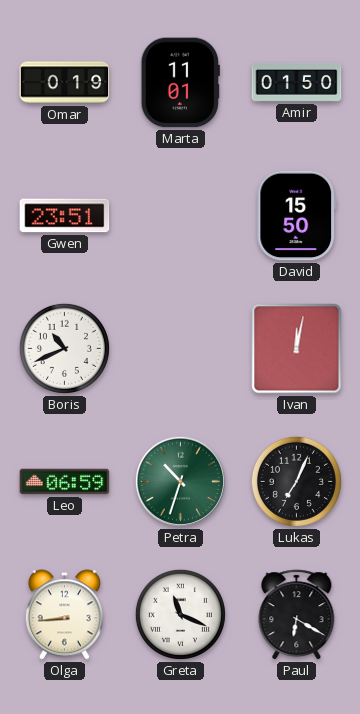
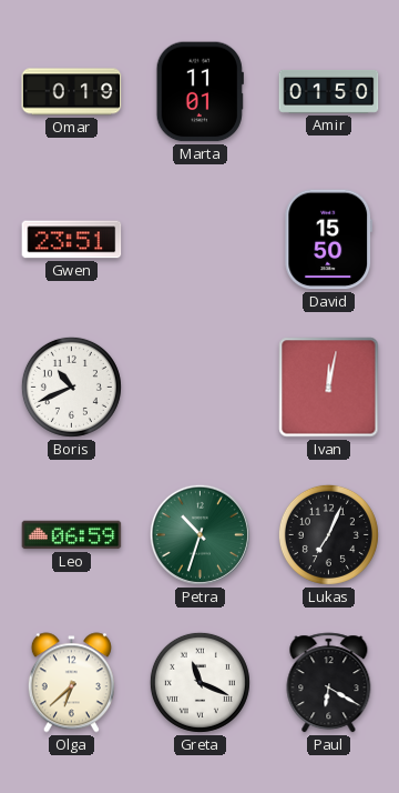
Olga: 8:44 -> 6:38 (71, 683)
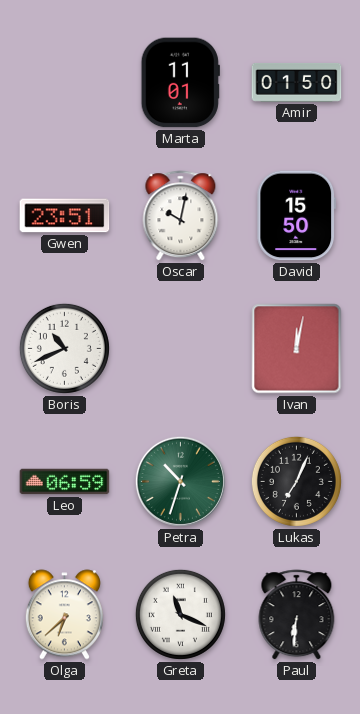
Omar: 0:19 -> none (72, 92)
Oscar: none -> 10:02 (181, 216)
Paul: 6:20 -> 6:31 (297, 615)
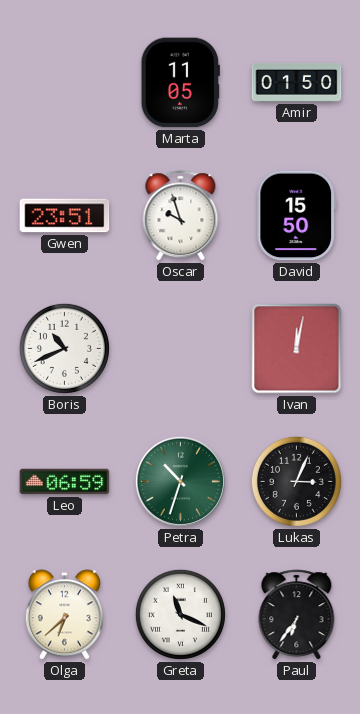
Marta: 11:01 -> 11:05 (180, 83)
Oscar: 10:02 -> 9:57 (181, 216)
Lukas: 7:04 -> 3:04 (296, 481)
Paul: 6:31 -> 6:36 (297, 615)
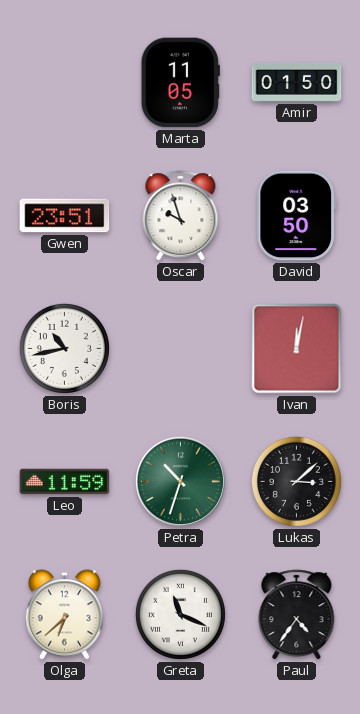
David: 15:50 -> 03:50 (297, 216)
Boris: 10:41 -> 10:43 (64, 348)
Leo: 06:59 -> 11:59 (65, 482)
Lukas: 3:04 -> 3:08 (296, 481)
Paul: 6:36 -> 4:36 (297, 615)
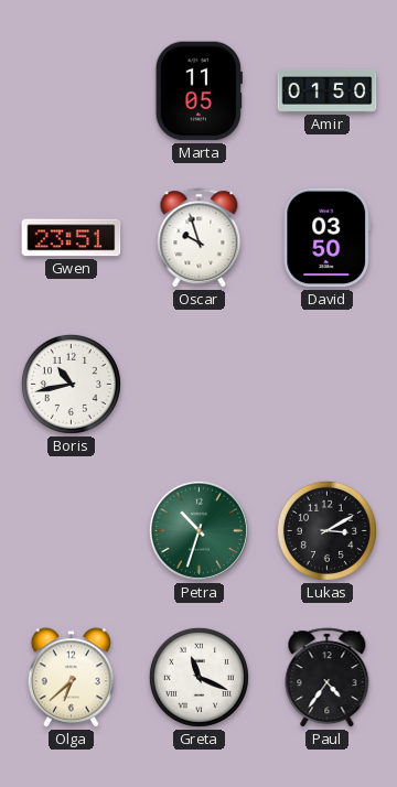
Ivan: 12:02 -> none (297, 349)
Leo: 11:59 -> none (65, 482)
Lukas: 3:08 -> 3:10 (326, 530)
